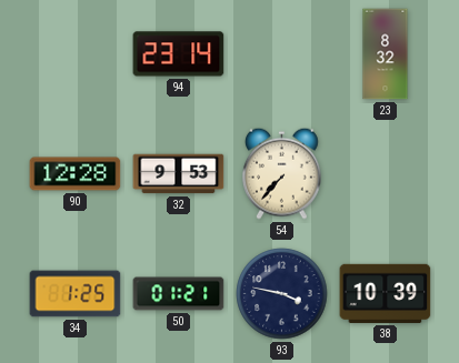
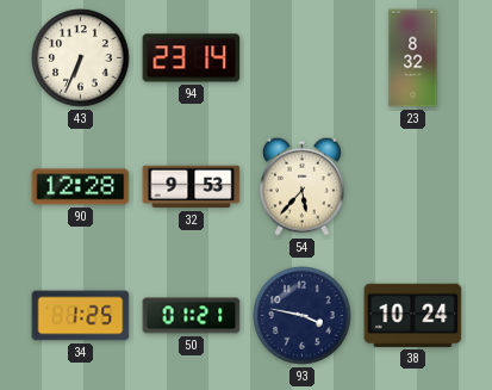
43: none -> 6:34 (81, 58)
54: 7:37 -> 5:37 (301, 186)
38: 10:39 -> 10:24 (413, 315)
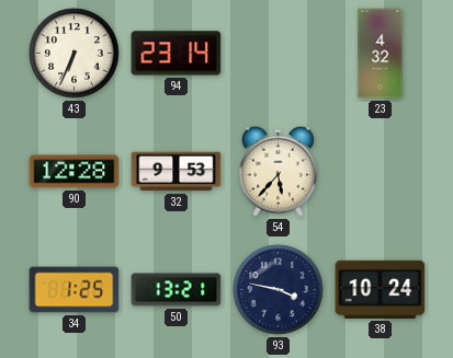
23: 8:32 -> 4:32 (381, 54)
50: 01:21 -> 13:21 (177, 290)
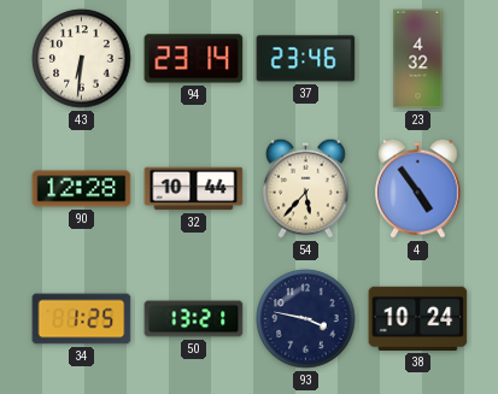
43: 6:34 -> 6:31 (82, 59)
37: none -> 23:46 (306, 59)
32: 9:53 -> 10:44 (194, 189)
4: none -> 4:54 (417, 188)
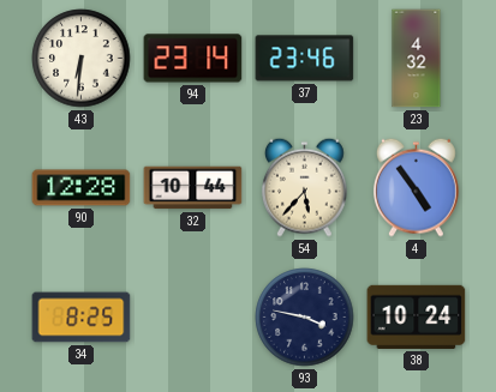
34: 1:25 -> 8:25 (82, 318)
50: 13:21 -> none (194, 319)
